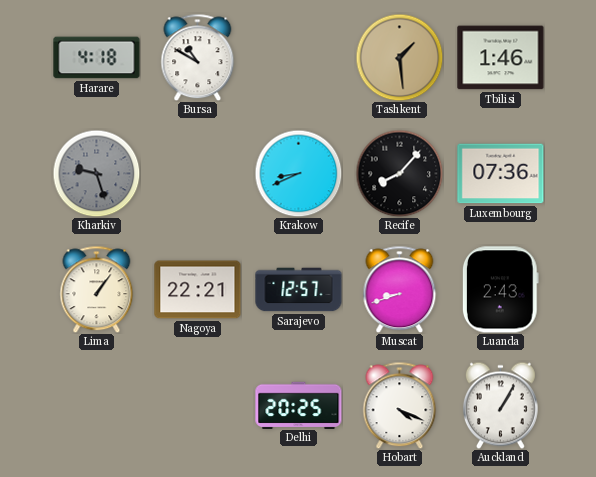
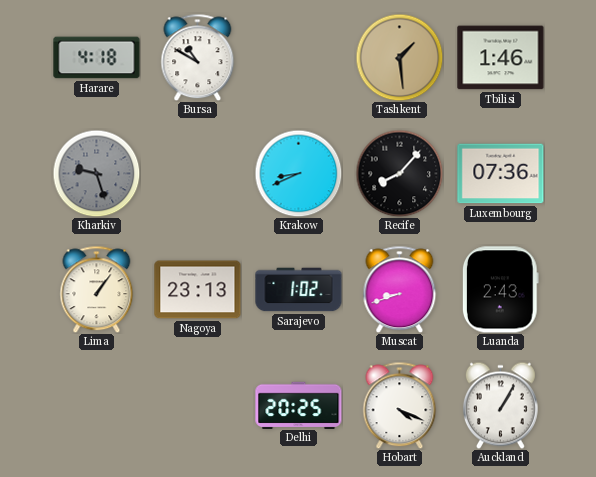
Nagoya: 22:21 -> 23:13 (198, 290)
Sarajevo: 12:57 -> 1:02 (299, 290)
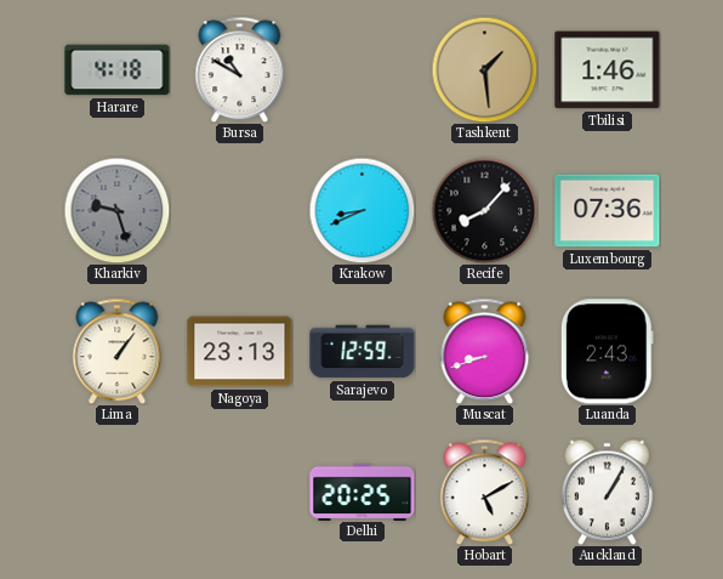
Sarajevo: 1:02 -> 12:59 (363, 352)
Hobart: 4:19 -> 5:10 (485, 492)
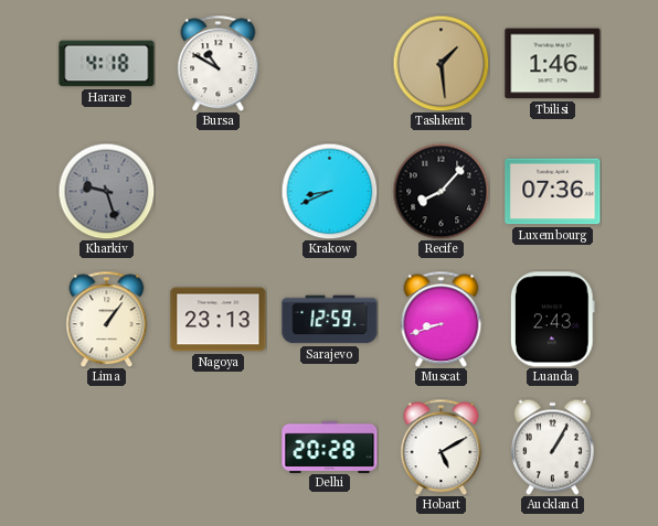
Delhi: 20:25 -> 20:28 (330, 447)
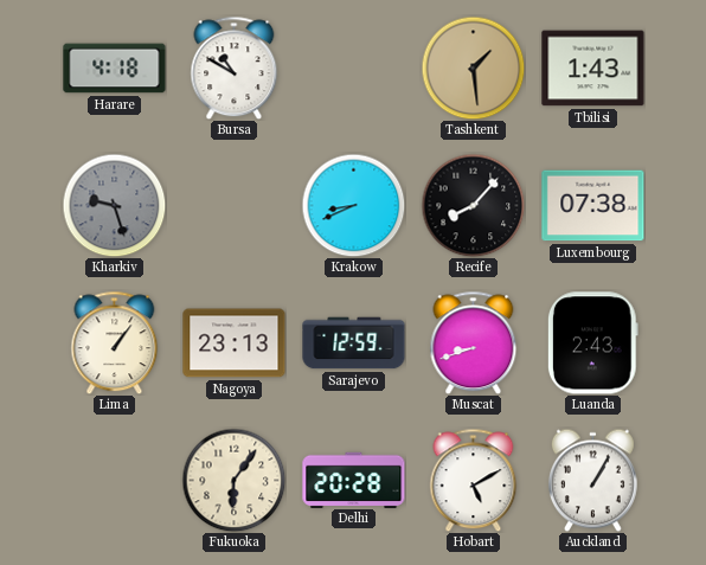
Tbilisi: 1:46 -> 1:43 (593, 69)
Luxembourg: 07:36 -> 07:38 (593, 206)
Fukuoka: none -> 6:06 (233, 480)
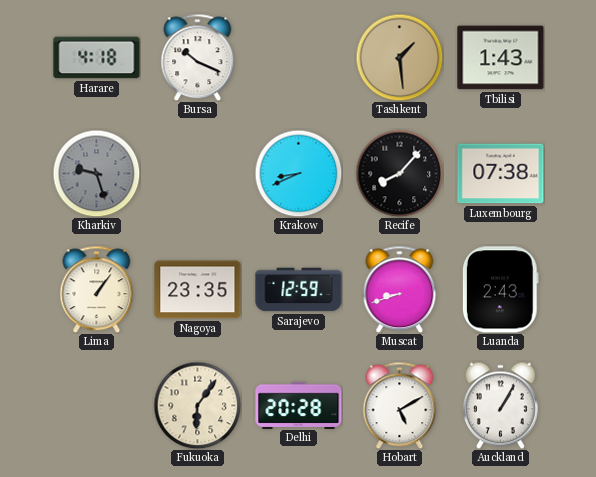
Bursa: 10:50 -> 10:19 (198, 57)
Nagoya: 23:13 -> 23:35 (198, 290)
